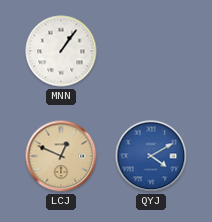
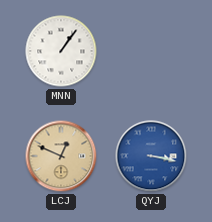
QYJ: 4:10 -> 3:17 (151, 156)
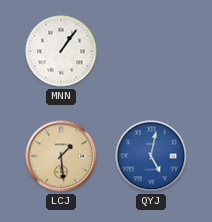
LCJ: 12:49 -> 1:29 (61, 156)
QYJ: 3:17 -> 5:02 (151, 156)
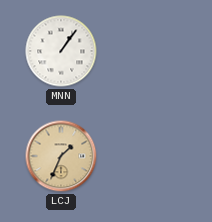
LCJ: 1:29 -> 1:34 (61, 156)
QYJ: 5:02 -> none (151, 156)
